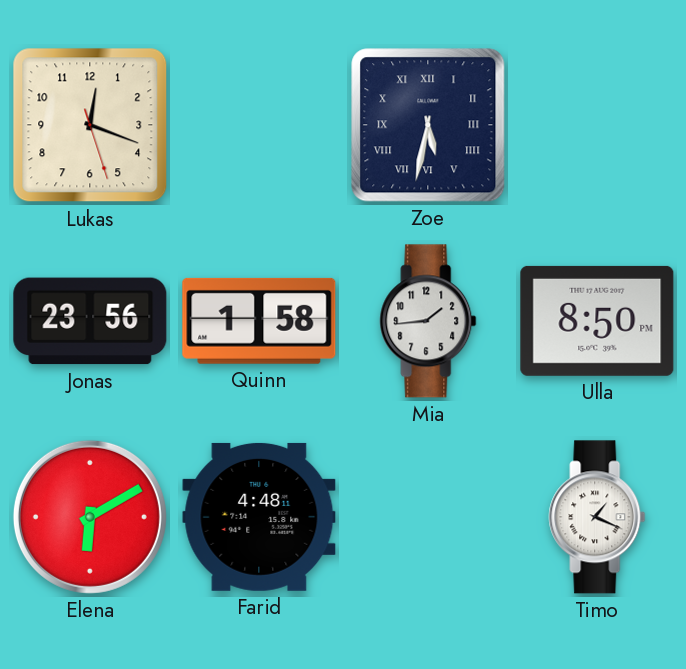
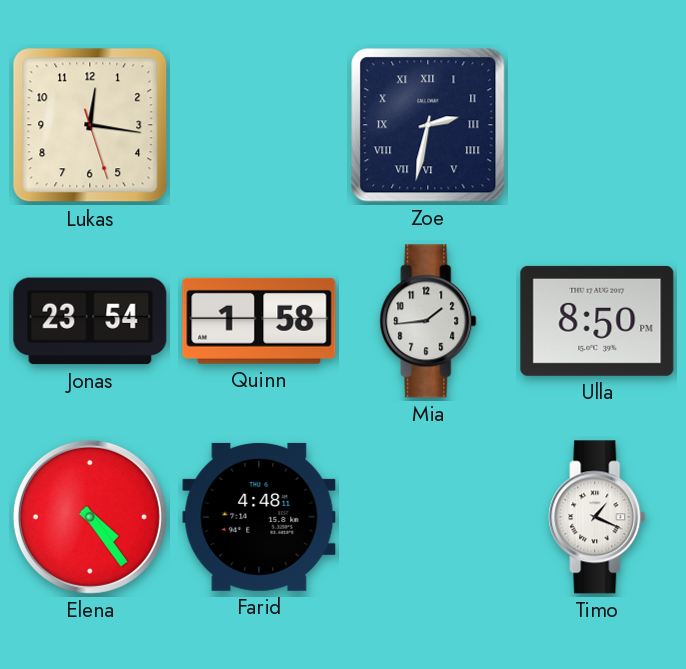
Lukas: 12:18 -> 12:16 (90, 125)
Zoe: 5:32 -> 2:32 (428, 125)
Jonas: 23:56 -> 23:54 (90, 321)
Elena: 6:10 -> 4:24 (90, 517)
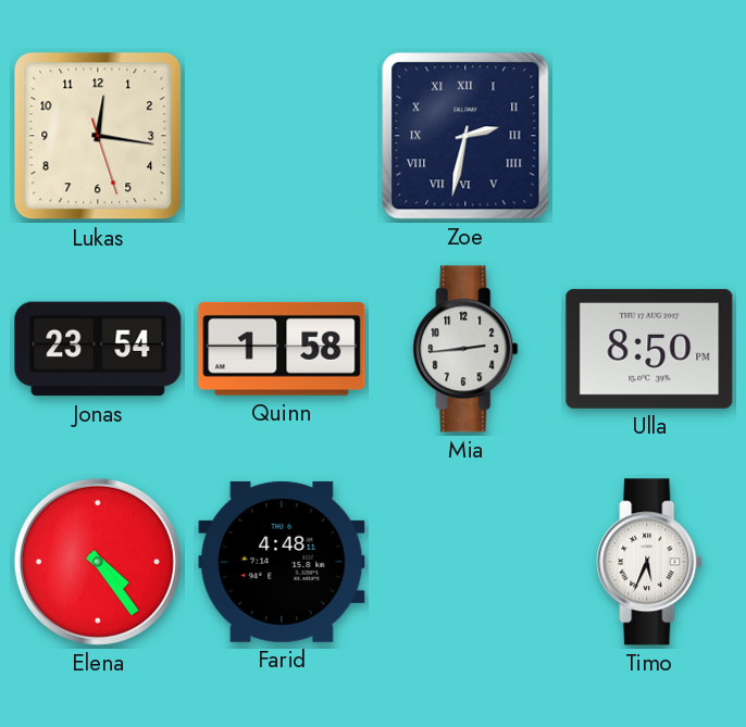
Mia: 1:44 -> 2:44 (465, 349)
Timo: 1:19 -> 5:34 (649, 562)
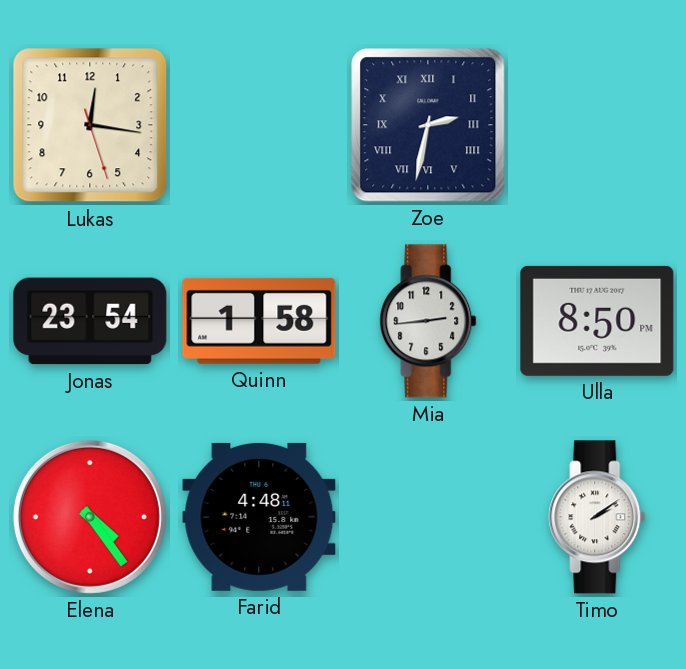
Timo: 5:34 -> 2:09 (597, 517)
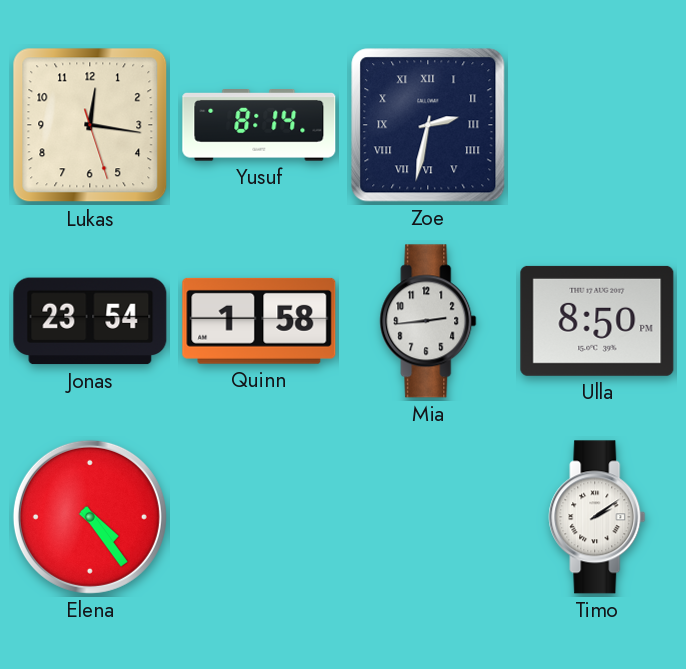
Yusuf: none -> 8:14 (259, 126)
Farid: 4:48 -> none (259, 517)
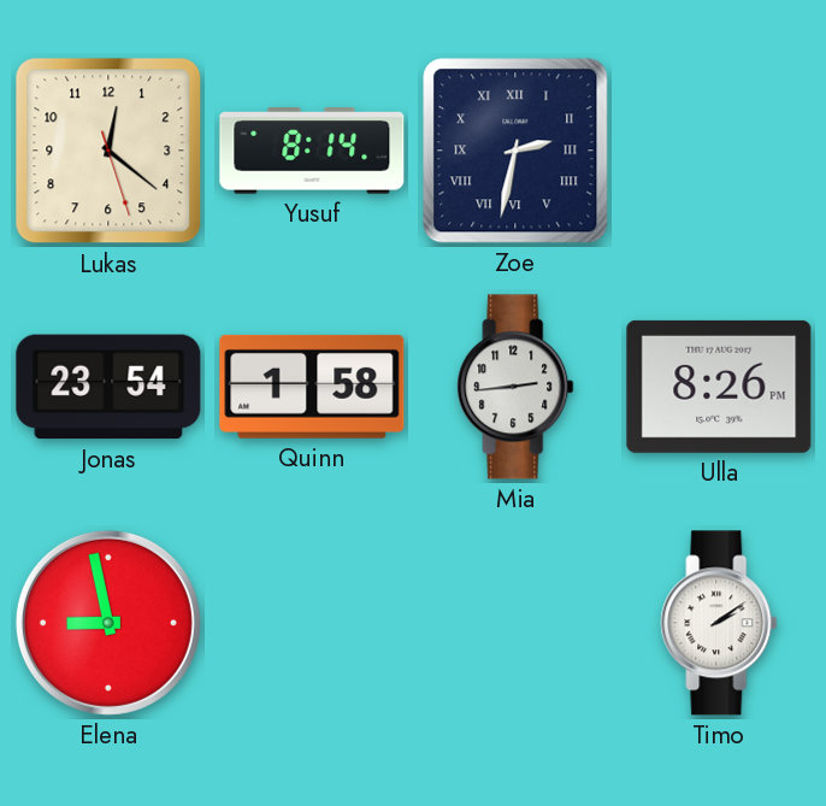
Lukas: 12:16 -> 12:21 (108, 151)
Ulla: 8:50 -> 8:26 (719, 387)
Elena: 4:24 -> 8:58 (108, 623)
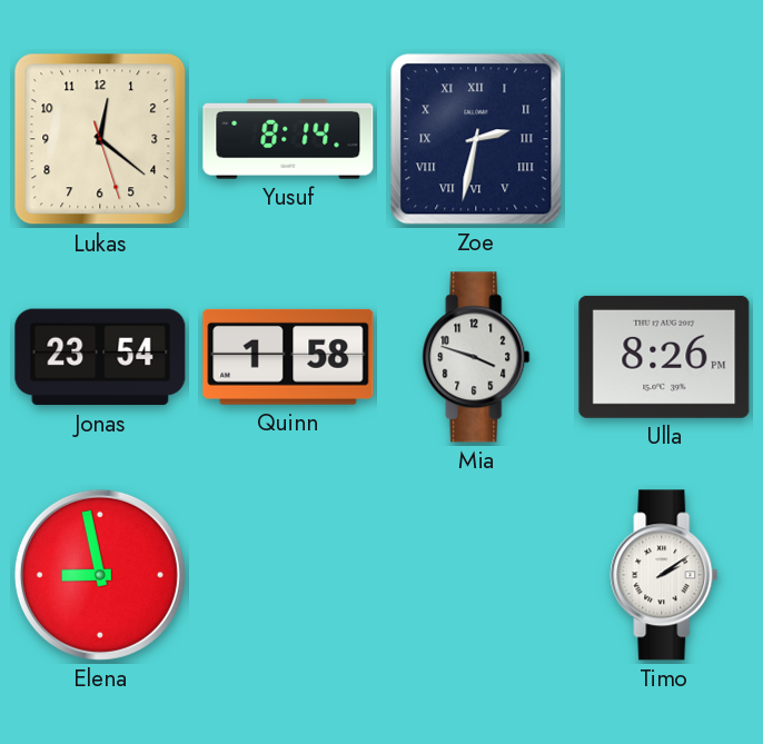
Mia: 2:44 -> 3:48 (476, 357)
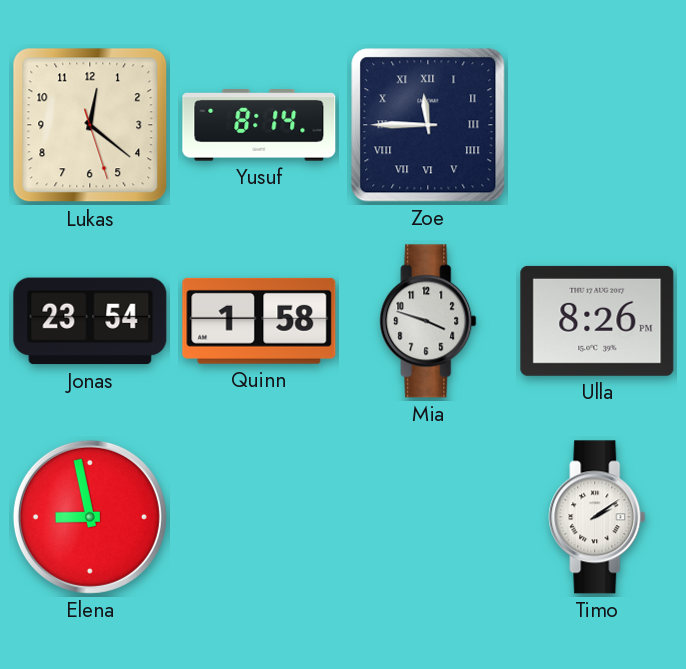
Zoe: 2:32 -> 11:45 (428, 125)
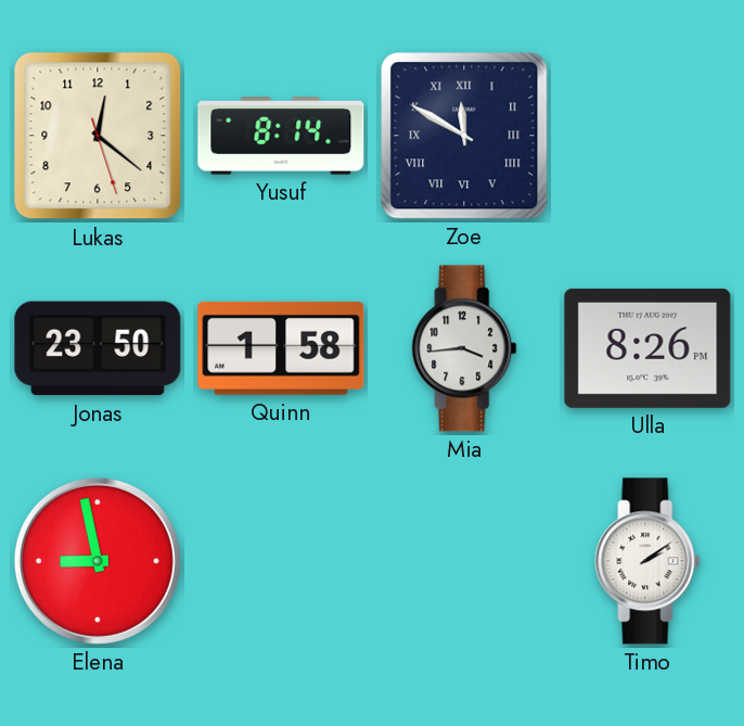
Zoe: 11:45 -> 11:50 (464, 136)
Jonas: 23:54 -> 23:50 (98, 348)
Mia: 3:48 -> 3:44 (464, 348)
